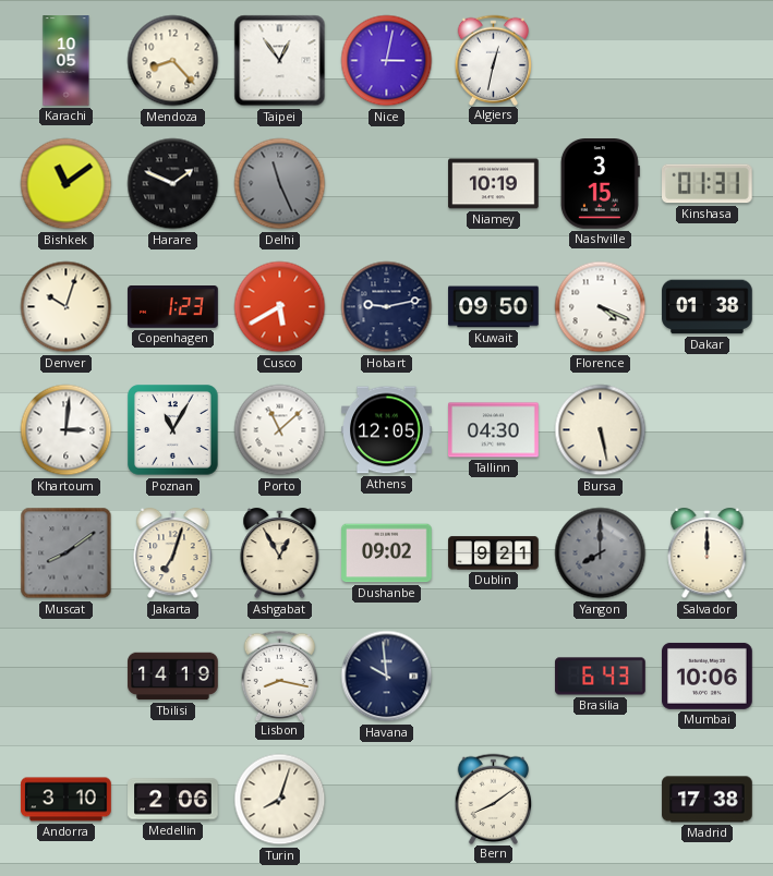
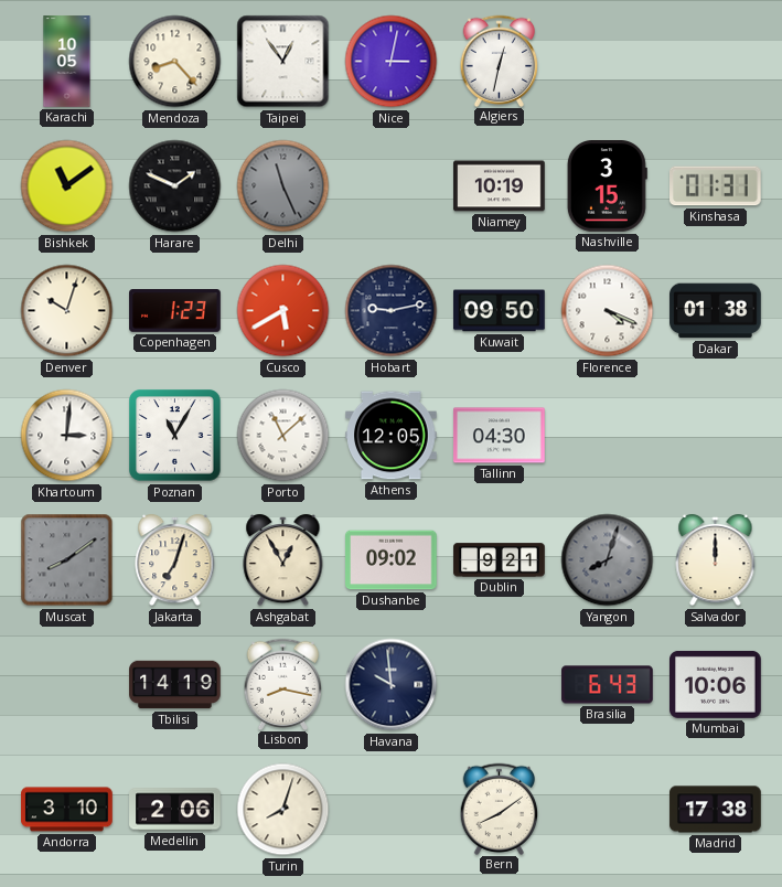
Bursa: 5:28 -> none (601, 430)
Yangon: 8:00 -> 8:03 (608, 560)
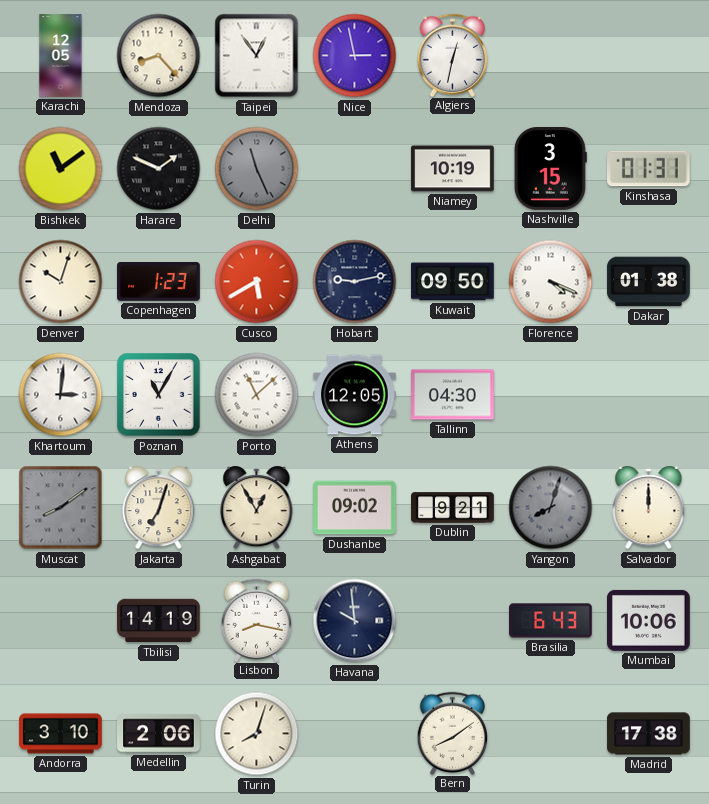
Karachi: 10:05 -> 12:05 (61, 56)
Nice: 3:02 -> 2:58 (355, 56)
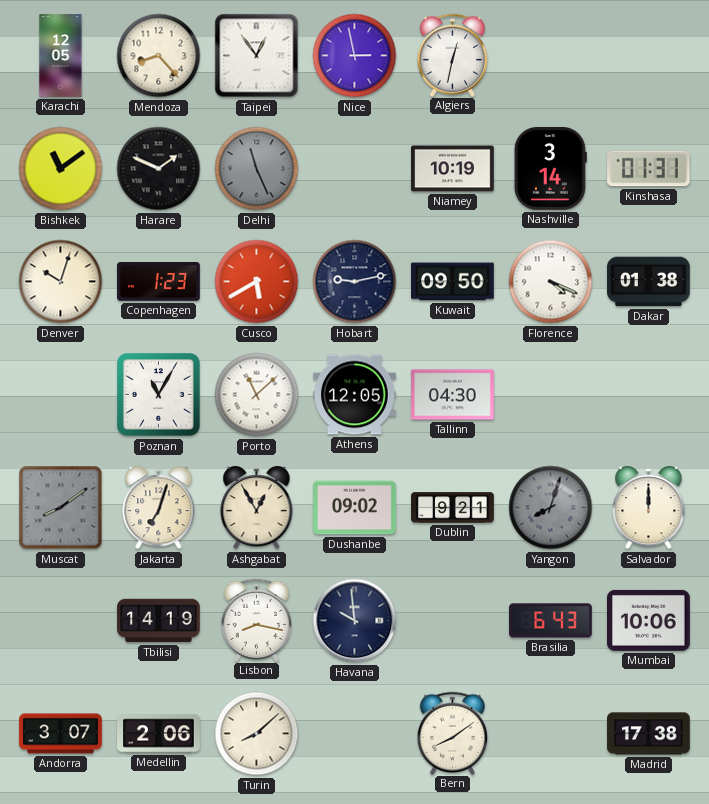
Nashville: 3:15 -> 3:14 (550, 169)
Khartoum: 3:01 -> none (61, 395)
Andorra: 3:10 -> 3:07 (61, 734)
Turin: 8:03 -> 8:08 (257, 734)
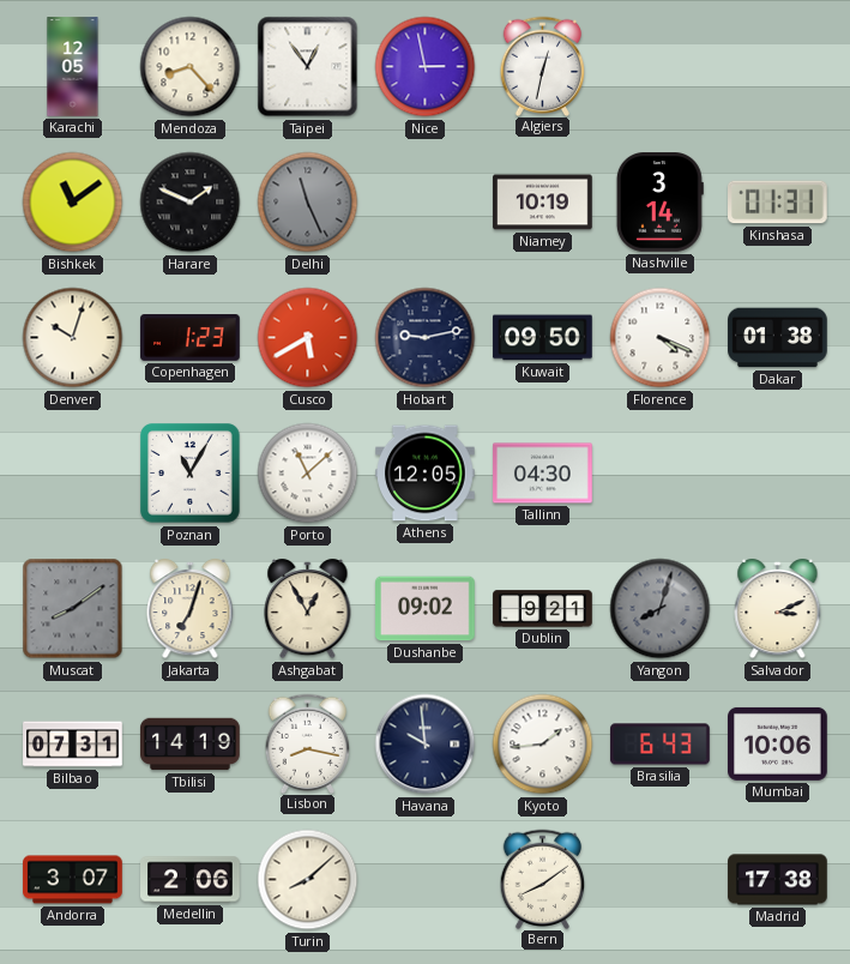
Salvador: 12:00 -> 3:11 (778, 609)
Bilbao: none -> 07:31 (73, 745)
Kyoto: none -> 1:44 (543, 745)
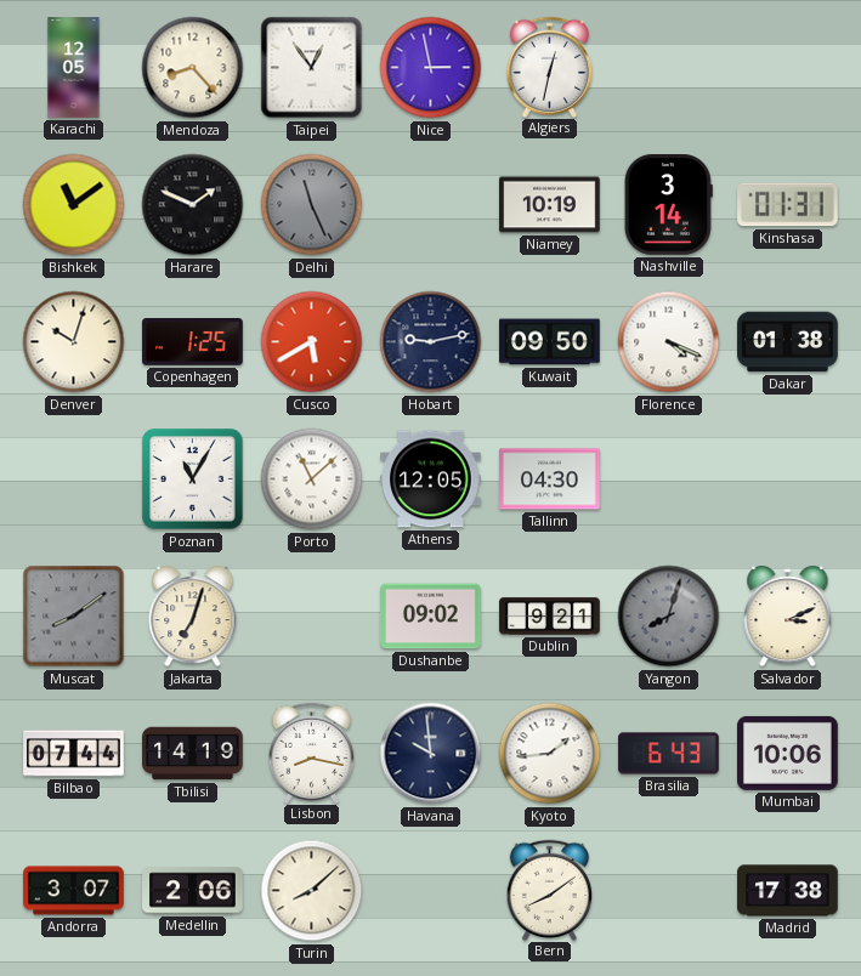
Copenhagen: 1:23 -> 1:25 (193, 342)
Ashgabat: 12:55 -> none (308, 609)
Bilbao: 07:31 -> 07:44 (74, 754)
